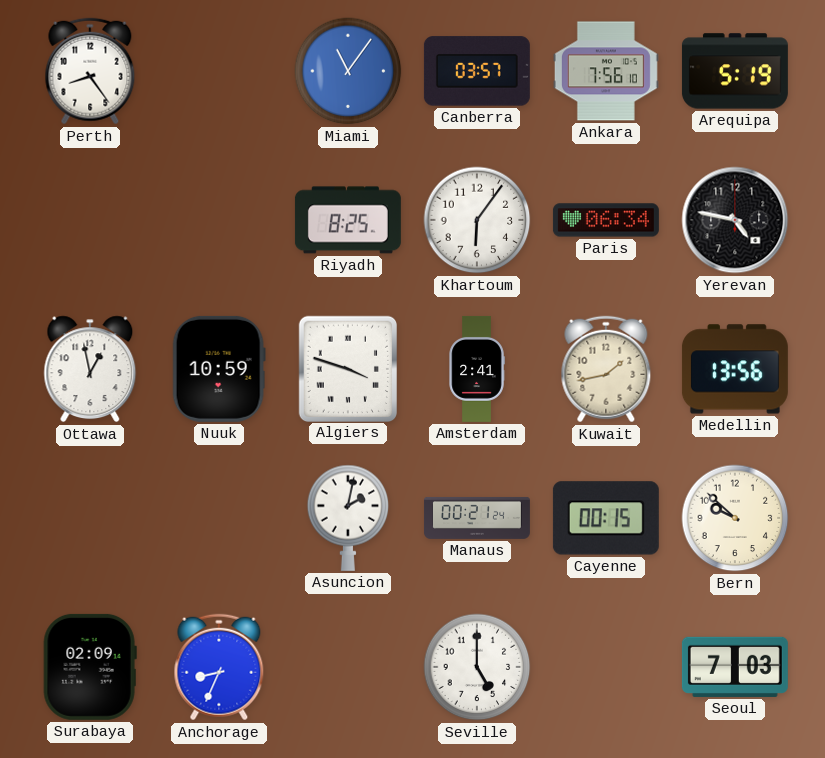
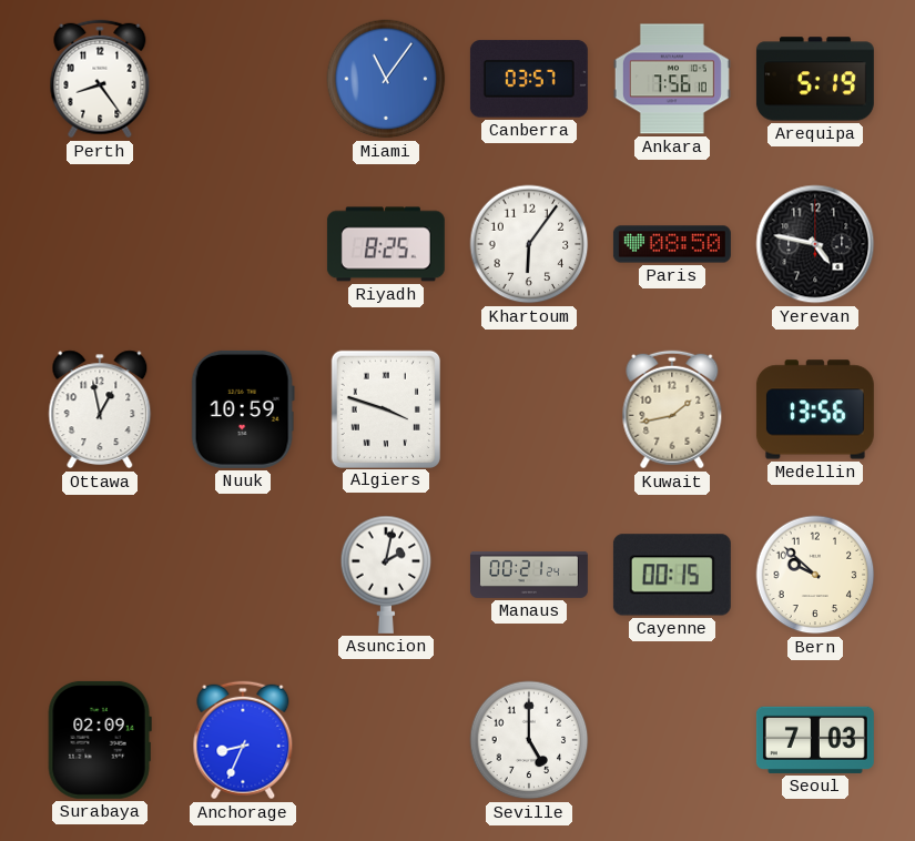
Paris: 06:34 -> 08:50 (672, 244)
Amsterdam: 2:41 -> none (477, 369)
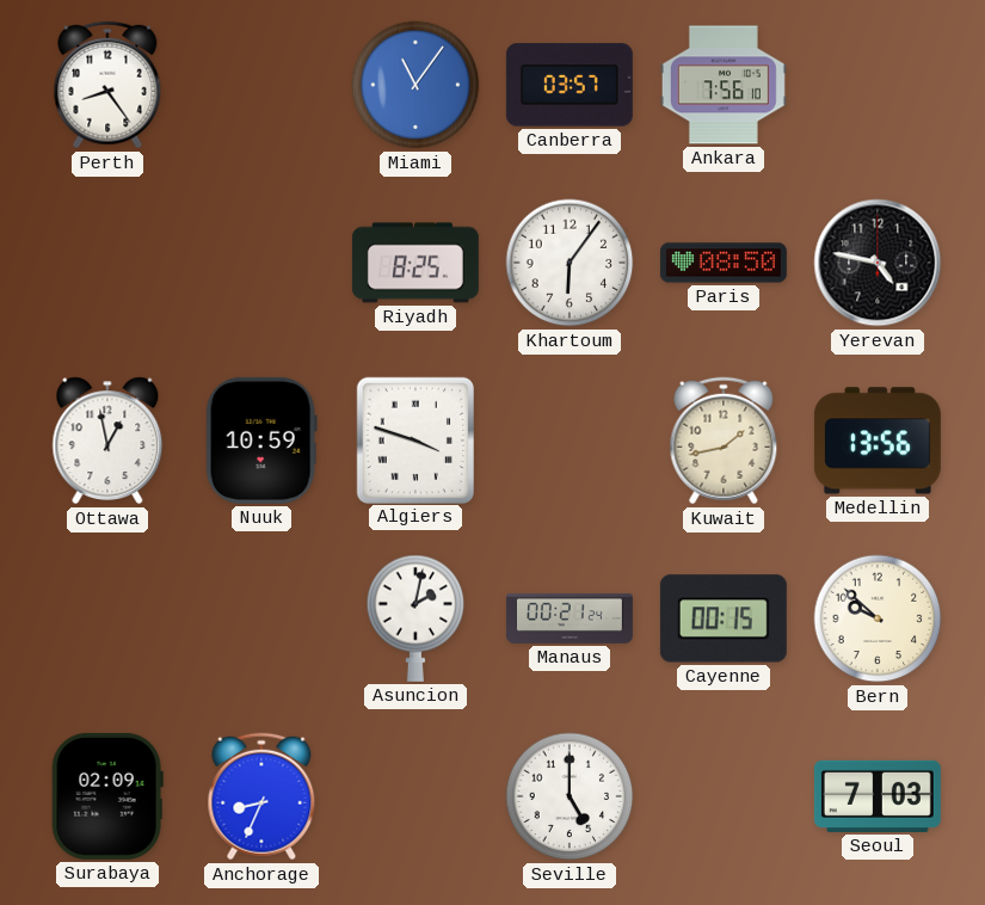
Arequipa: 5:19 -> none (815, 79)
